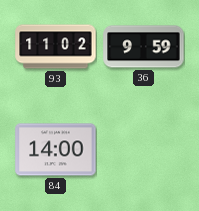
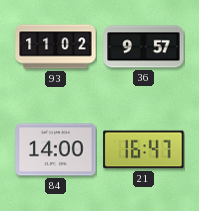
36: 9:59 -> 9:57 (144, 47)
21: none -> 16:47 (144, 150)
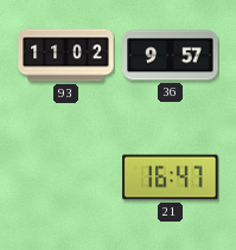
84: 14:00 -> none (56, 150)
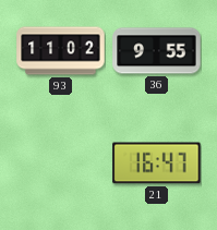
36: 9:57 -> 9:55 (157, 51)
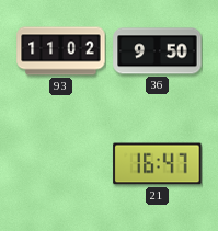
36: 9:55 -> 9:50 (158, 51)
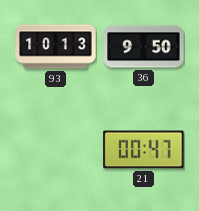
93: 11:02 -> 10:13 (56, 47)
21: 16:47 -> 00:47 (144, 150)
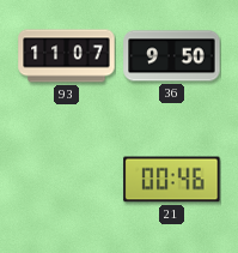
93: 10:13 -> 11:07 (67, 56)
21: 00:47 -> 00:46 (172, 180)
